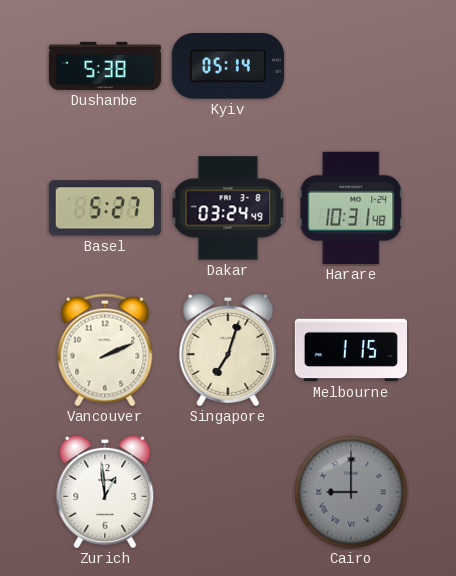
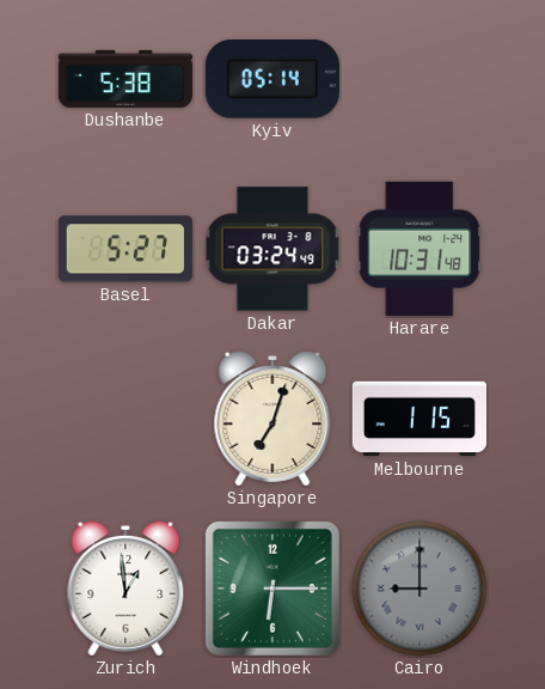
Vancouver: 2:11 -> none (105, 350)
Windhoek: none -> 6:15 (272, 589)
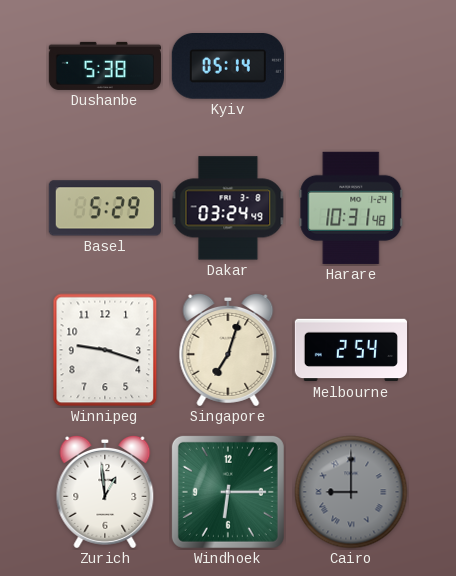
Basel: 5:27 -> 5:29 (105, 208)
Winnipeg: none -> 9:18 (105, 350)
Melbourne: 1:15 -> 2:54 (350, 350)
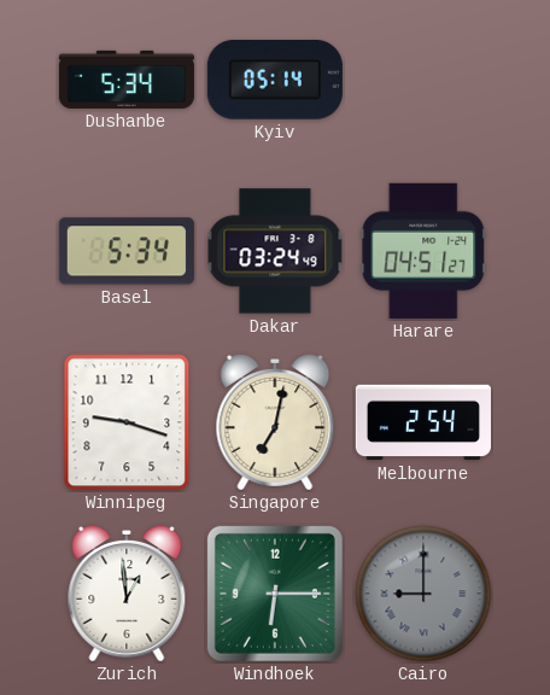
Dushanbe: 5:38 -> 5:34 (127, 80)
Basel: 5:29 -> 5:34 (127, 251)
Harare: 10:31 -> 04:51 (423, 251)
Singapore: 7:03 -> 7:02 (275, 422)
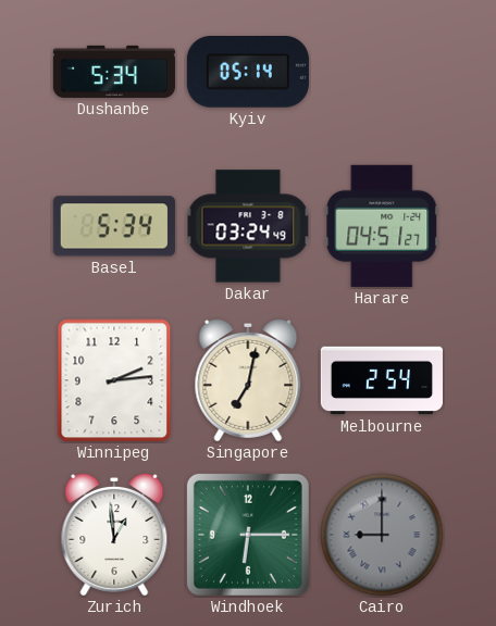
Winnipeg: 9:18 -> 2:14 (114, 380)
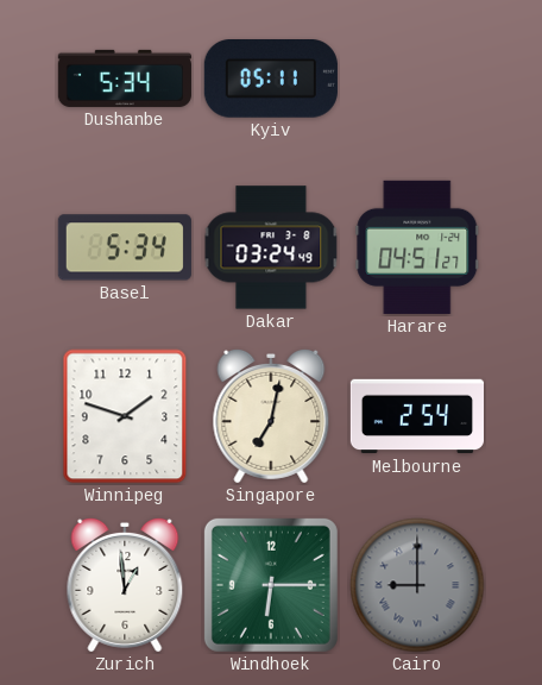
Kyiv: 05:14 -> 05:11 (271, 80)
Winnipeg: 2:14 -> 1:48 (125, 416)
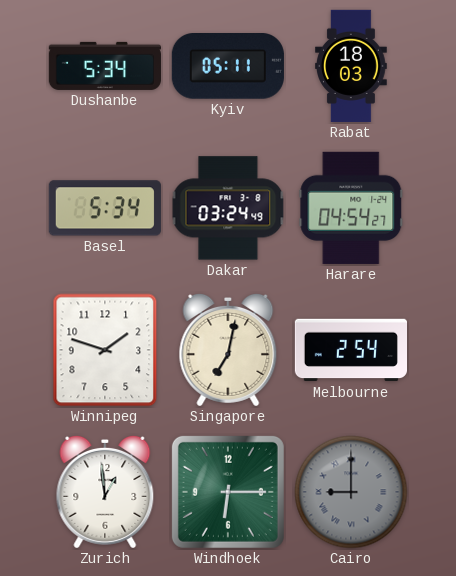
Rabat: none -> 18:03 (352, 66)
Harare: 04:51 -> 04:54 (351, 208)
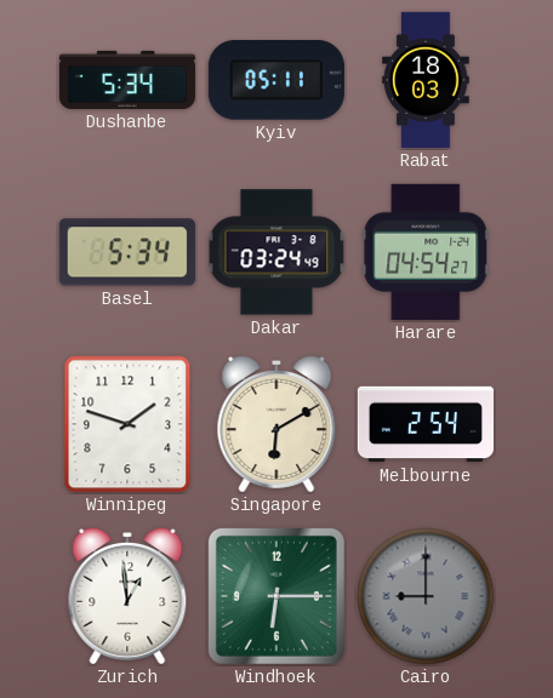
Singapore: 7:02 -> 6:10 (276, 424)
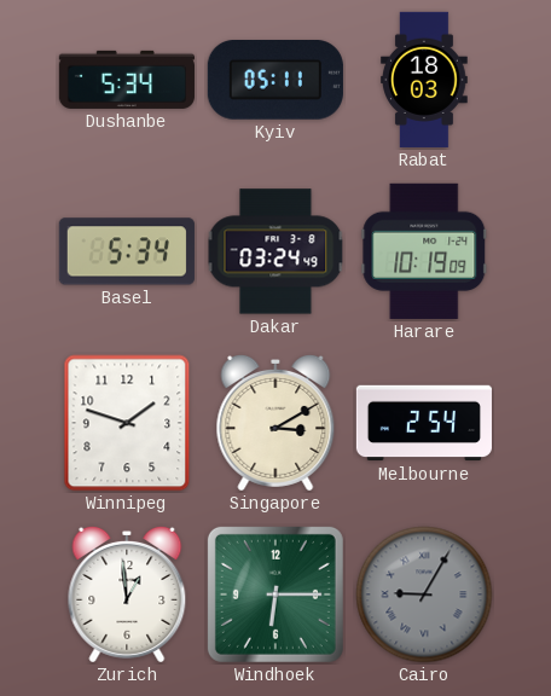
Harare: 04:54 -> 10:19 (424, 251)
Singapore: 6:10 -> 3:10 (275, 423)
Cairo: 9:00 -> 9:05 (424, 594)
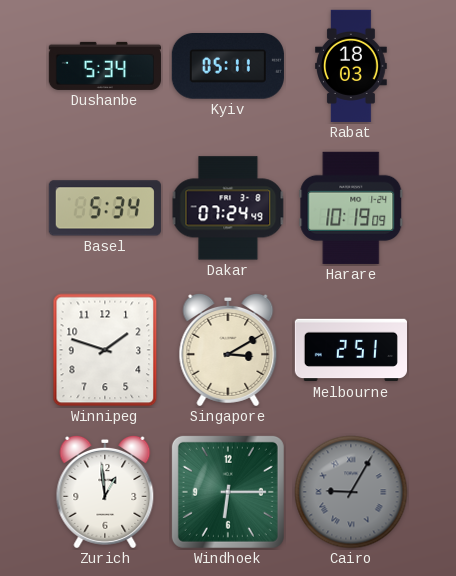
Dakar: 03:24 -> 07:24 (228, 208)
Melbourne: 2:54 -> 2:51 (350, 350)
